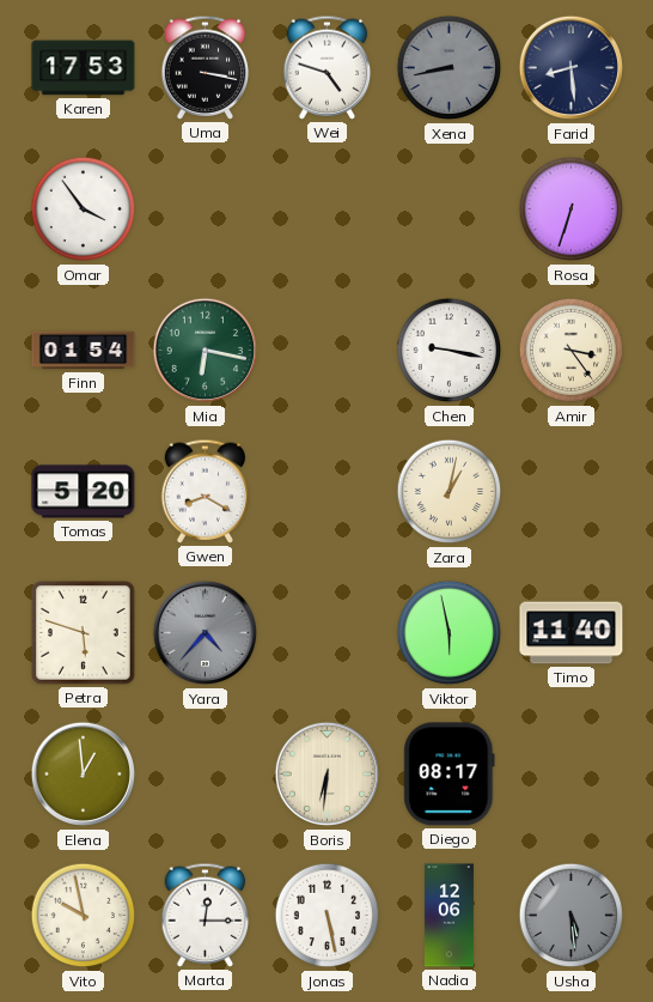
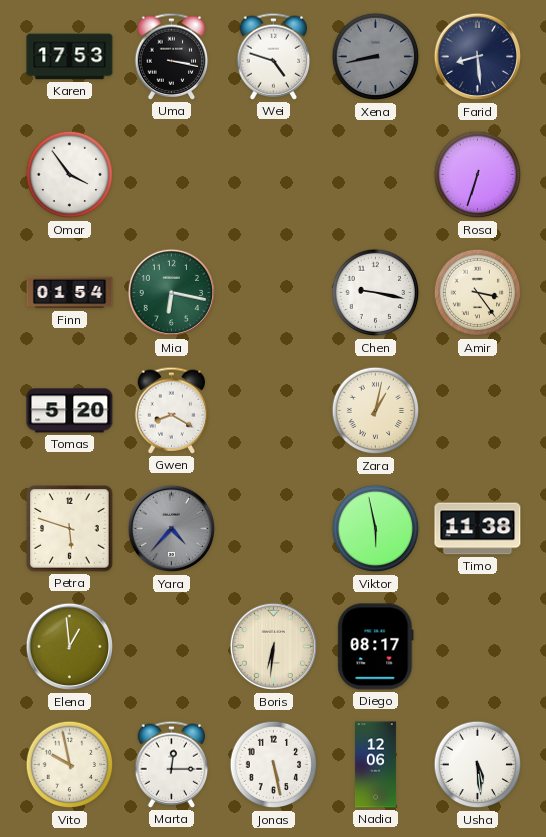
Timo: 11:40 -> 11:38 (478, 529)
Usha dial: grey -> white (478, 765)
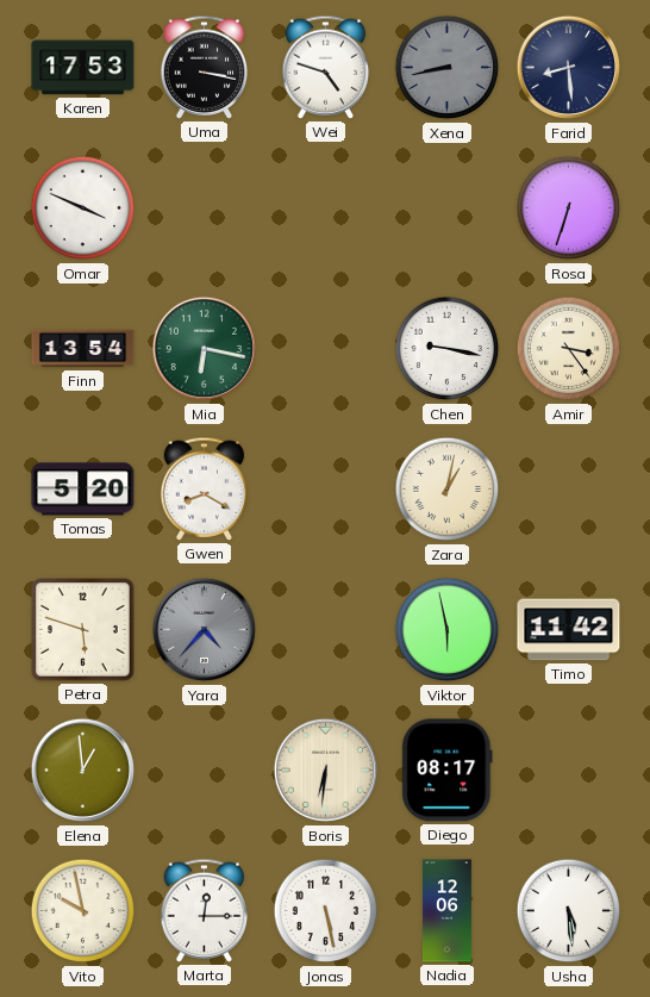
Omar: 3:54 -> 3:49 (83, 208)
Finn: 01:54 -> 13:54 (83, 349)
Timo: 11:38 -> 11:42 (569, 630)
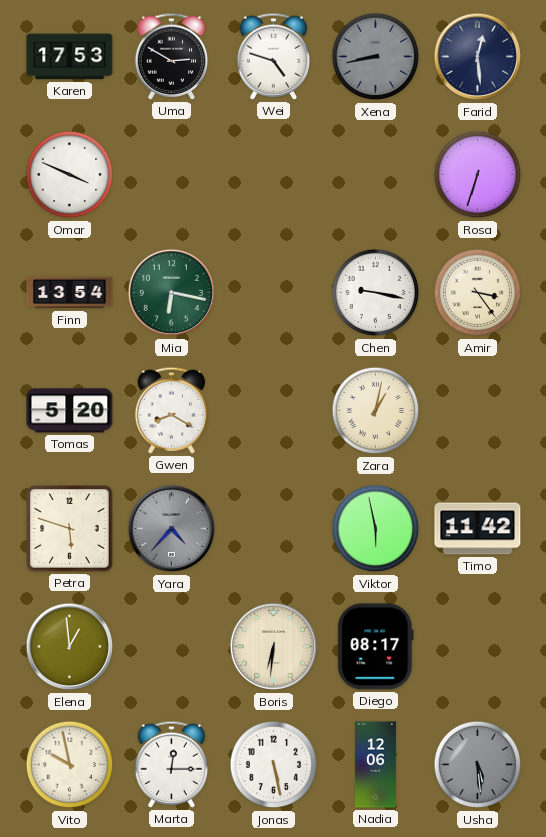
Uma: 3:17 -> 2:50 (172, 56)
Farid: 8:29 -> 12:29 (478, 57)
Usha dial: white -> grey (478, 765)
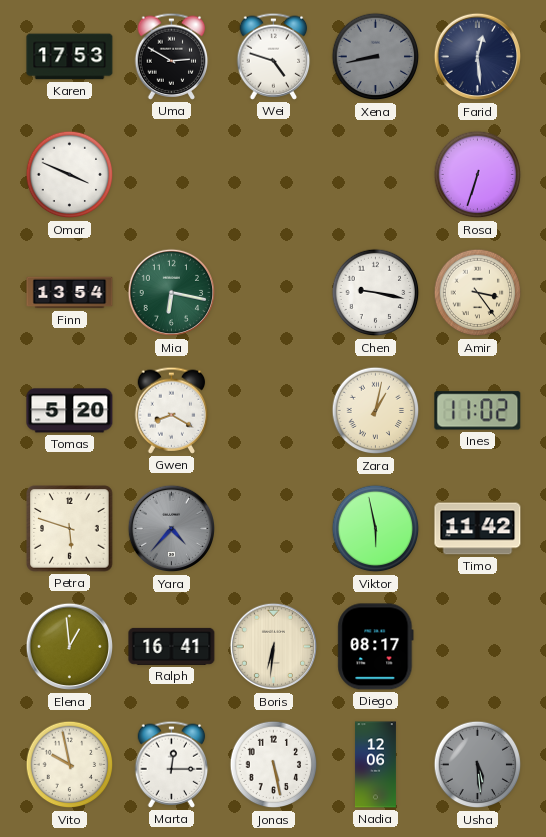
Ines: none -> 11:02 (478, 411)
Ralph: none -> 16:41 (172, 646)
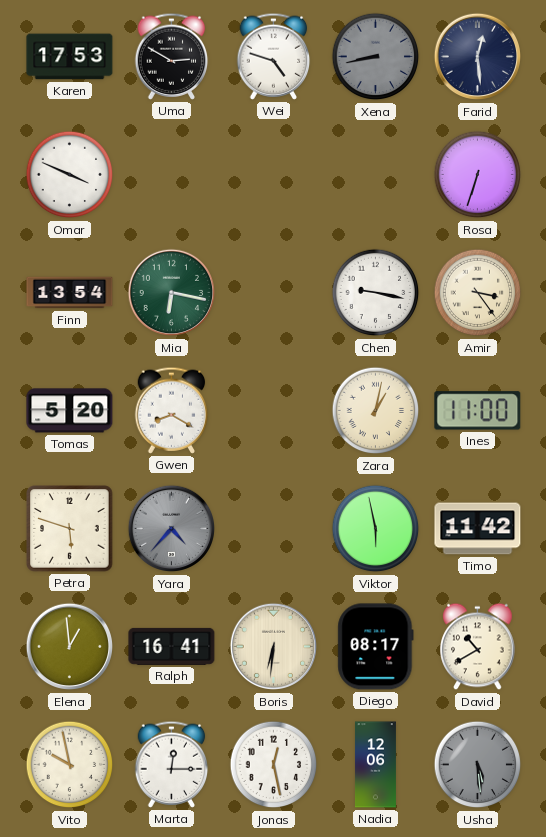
Ines: 11:02 -> 11:00 (478, 411)
David: none -> 10:40 (478, 647)
Jonas: 5:28 -> 12:28 (274, 765)
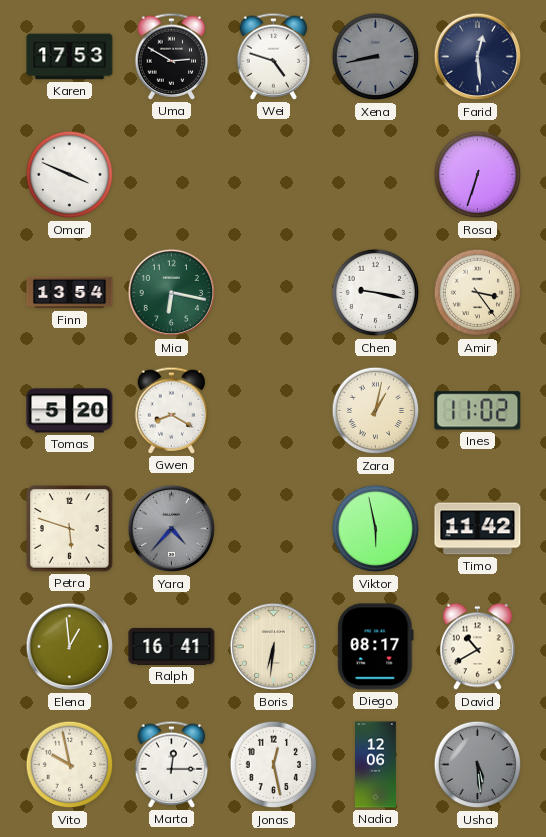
Ines: 11:00 -> 11:02 (478, 411)
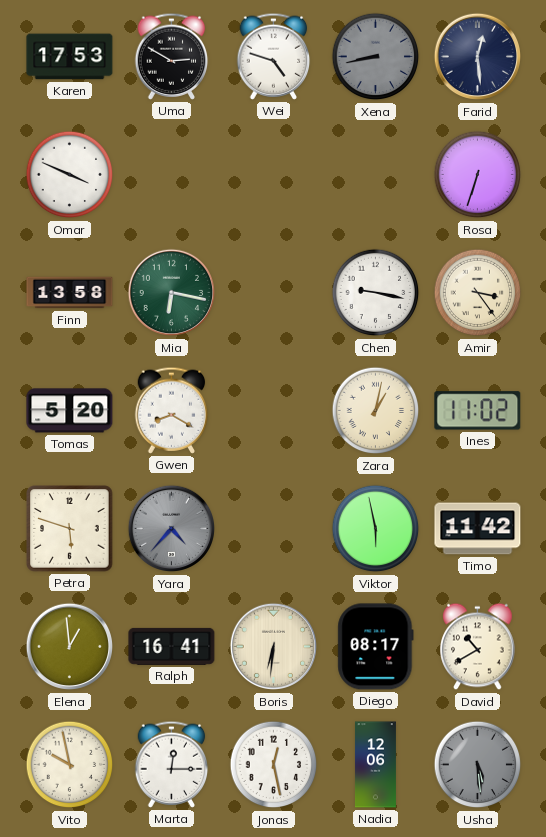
Finn: 13:54 -> 13:58 (70, 293)
